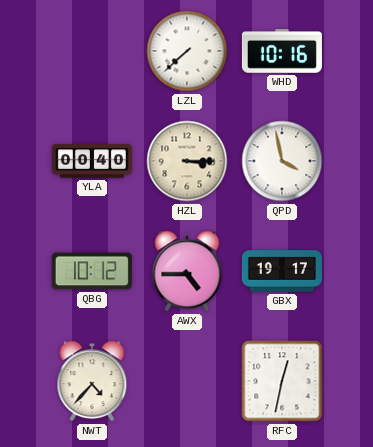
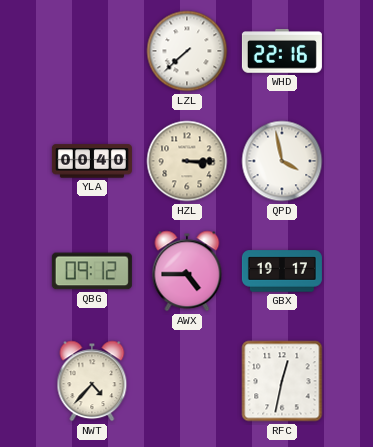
WHD: 10:16 -> 22:16 (282, 51)
QBG: 10:12 -> 09:12 (92, 271)
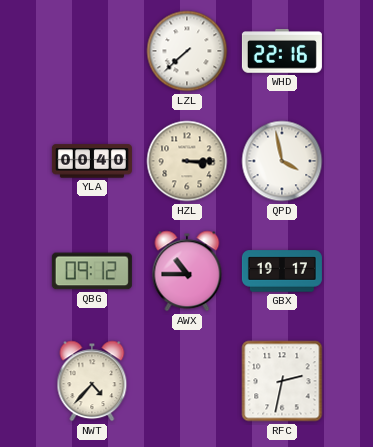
AWX: 4:45 -> 10:45 (187, 271)
RFC: 12:32 -> 2:32 (282, 381)
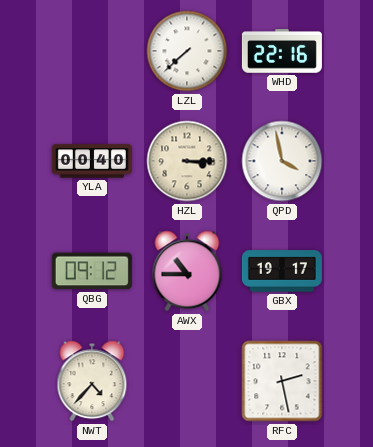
RFC: 2:32 -> 2:28 (282, 381)
